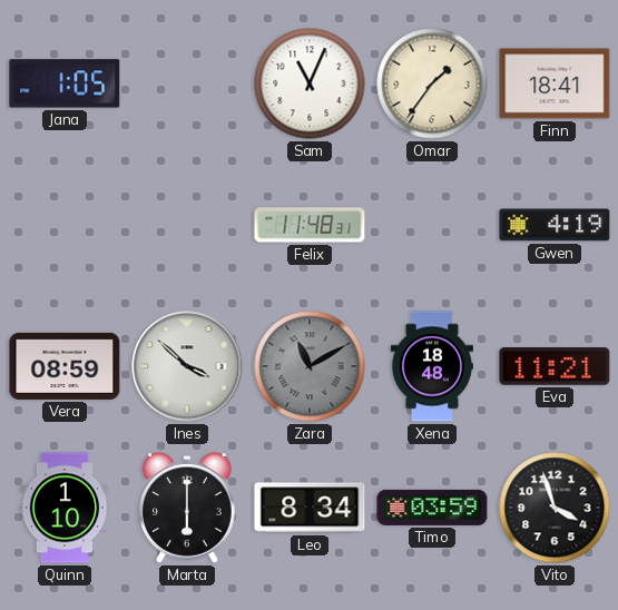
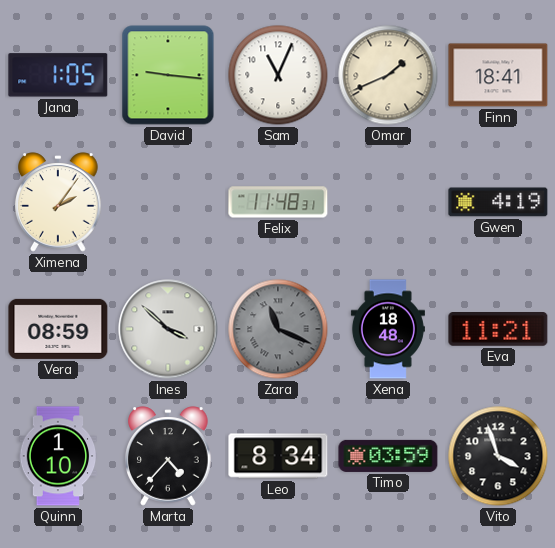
David: none -> 9:16 (168, 75)
Omar: 1:36 -> 1:41 (388, 75)
Ximena: none -> 2:06 (58, 202)
Zara: 11:10 -> 11:19 (278, 329)
Marta: 6:00 -> 4:37 (168, 456)
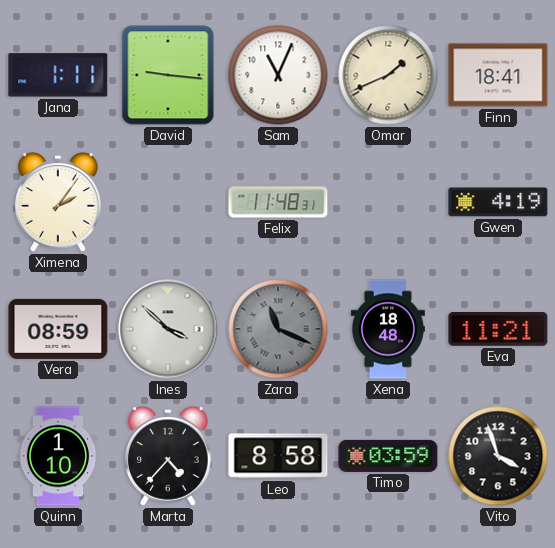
Jana: 1:05 -> 1:11 (58, 75)
Leo: 8:34 -> 8:58 (278, 456)
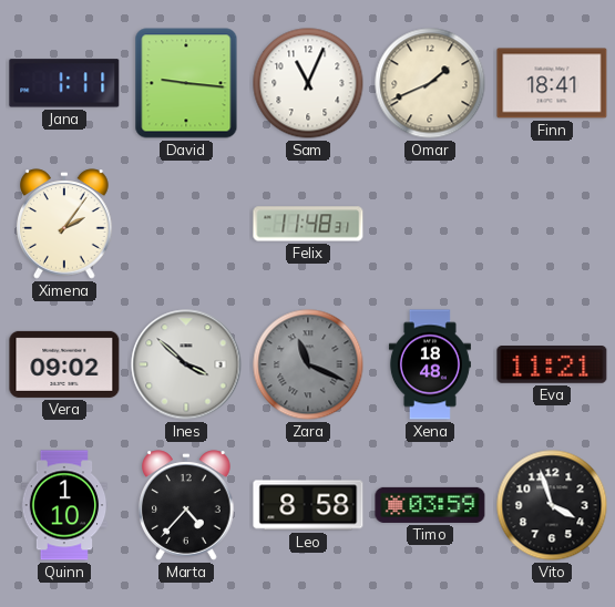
Gwen: 4:19 -> none (498, 202)
Vera: 08:59 -> 09:02 (64, 364)
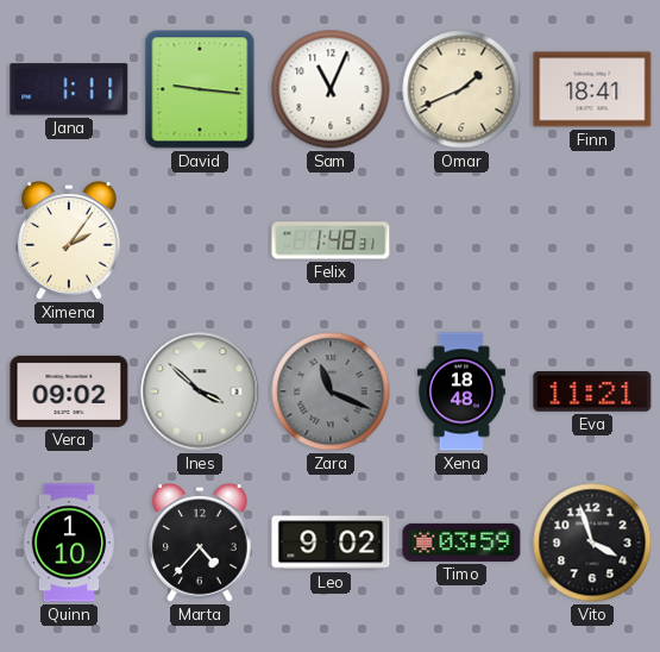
Felix: 11:48 -> 1:48 (331, 240)
Leo: 8:58 -> 9:02 (331, 543)
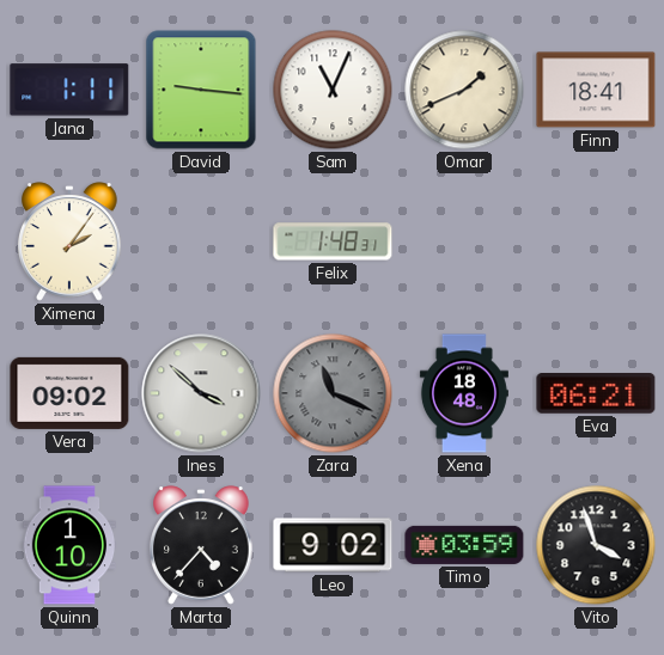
Eva: 11:21 -> 06:21 (596, 394)
